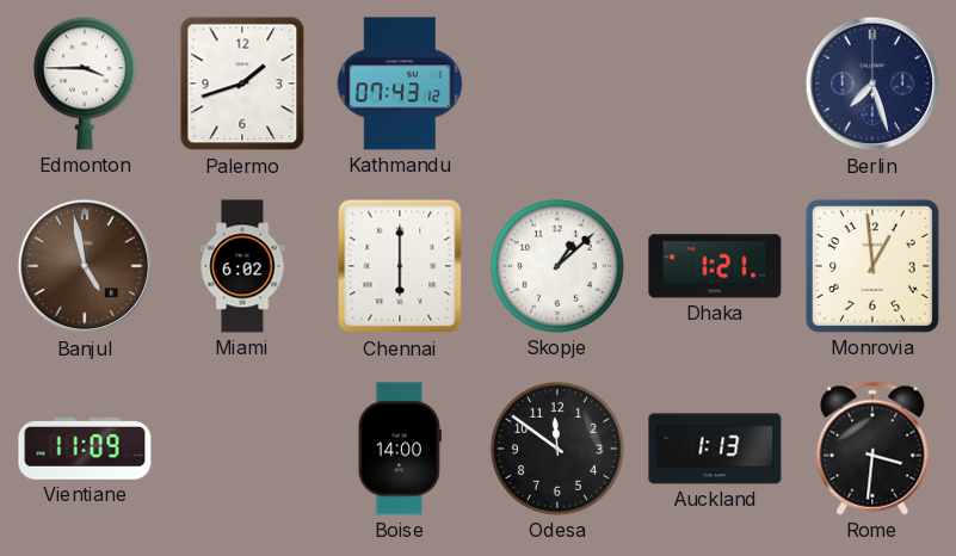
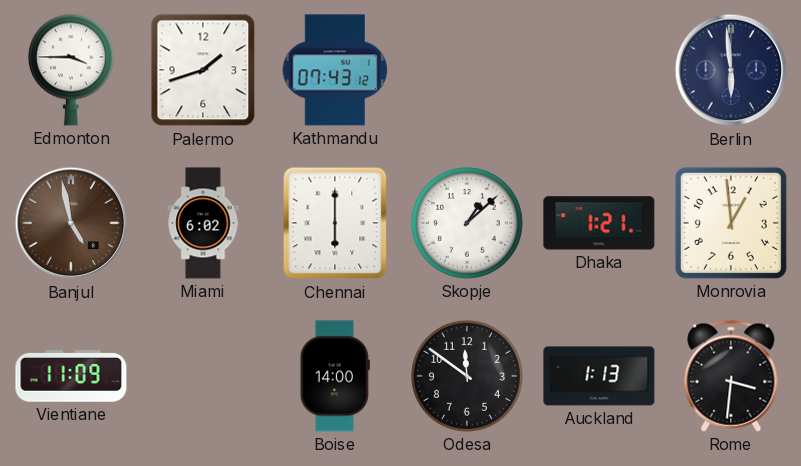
Berlin: 7:27 -> 5:59 (731, 70)
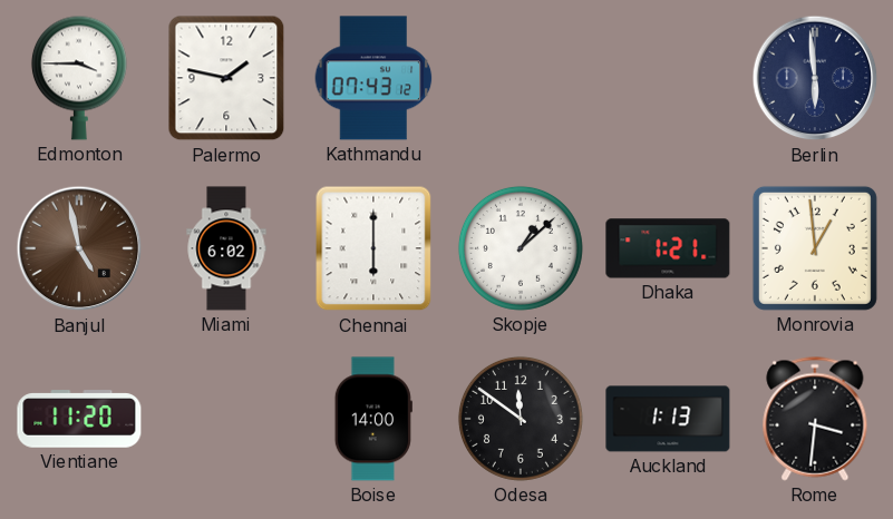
Palermo: 1:42 -> 1:47 (226, 78)
Vientiane: 11:09 -> 11:20 (79, 419)
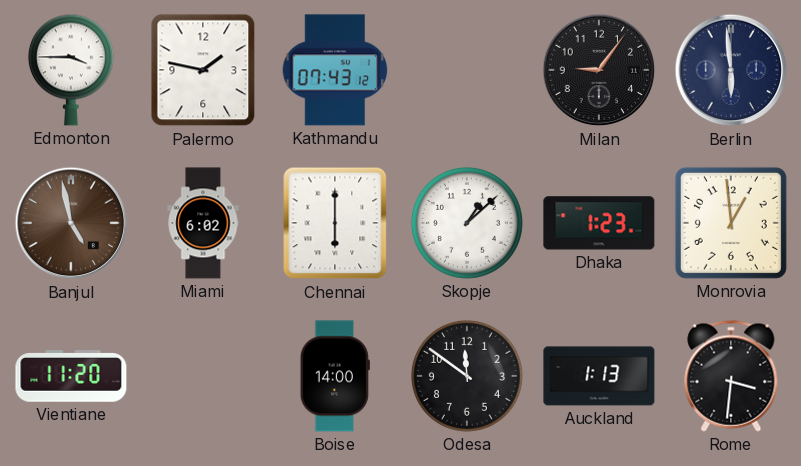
Milan: none -> 9:06 (599, 70)
Dhaka: 1:21 -> 1:23 (599, 223)
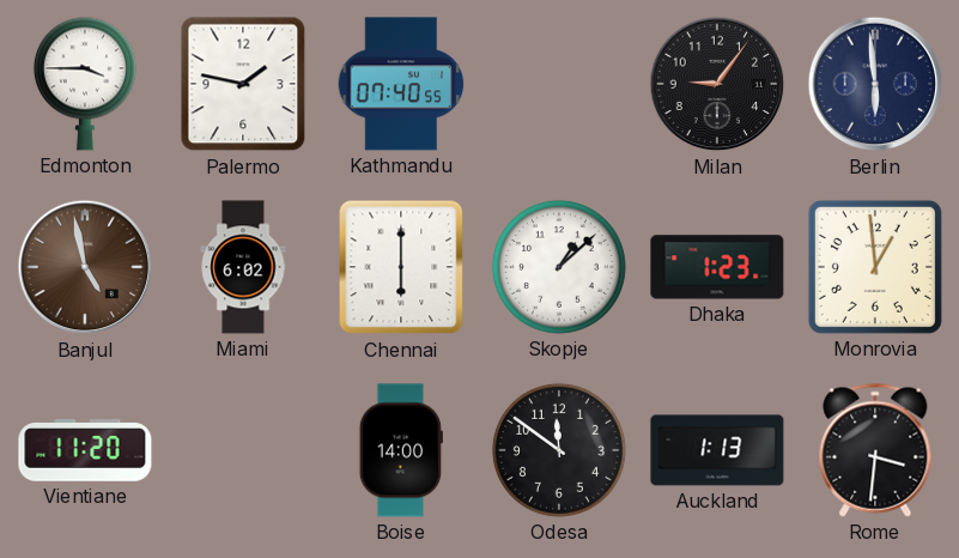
Kathmandu: 07:43 -> 07:40 (401, 84)
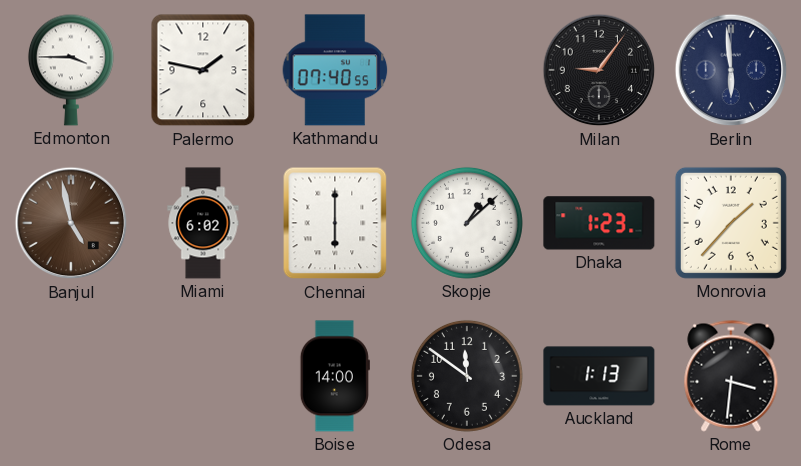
Monrovia: 12:59 -> 1:37 (731, 223)
Vientiane: 11:20 -> none (85, 450)
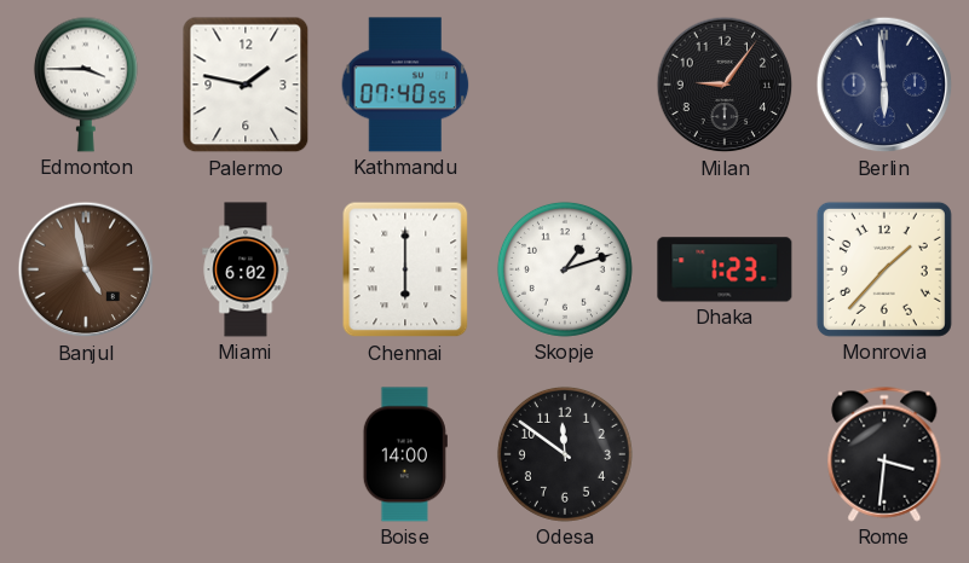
Skopje: 1:08 -> 1:12 (565, 269)
Auckland: 1:13 -> none (599, 376)
